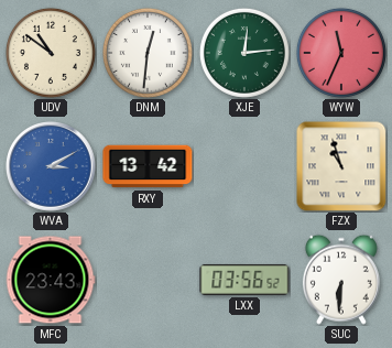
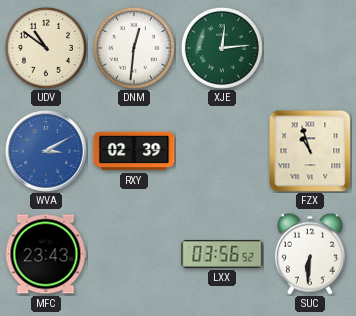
WYW: 11:34 -> none (341, 53)
RXY: 13:42 -> 02:39 (134, 151)
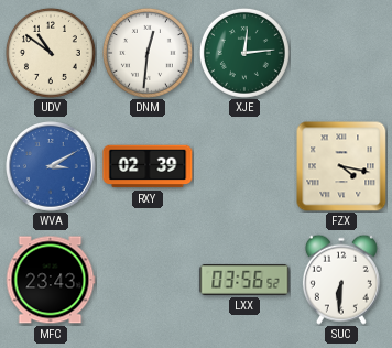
FZX: 10:57 -> 4:17 (341, 166)
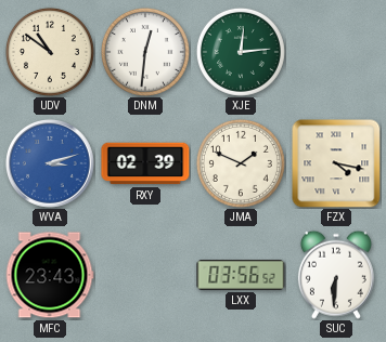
WVA: 3:10 -> 3:12 (50, 163)
JMA: none -> 1:49 (241, 163)
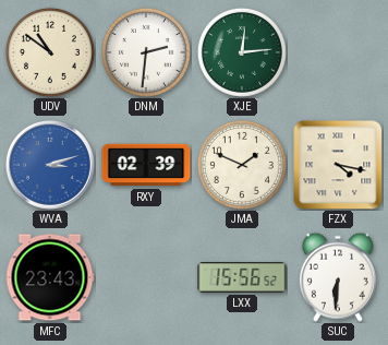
DNM: 12:31 -> 2:31 (146, 52)
LXX: 03:56 -> 15:56 (242, 277)
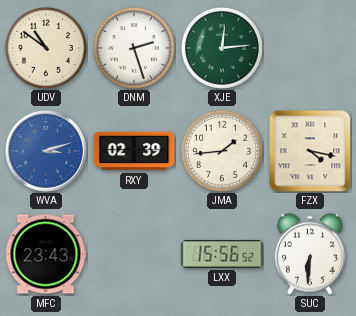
DNM: 2:31 -> 2:27 (134, 48)
JMA: 1:49 -> 1:44 (222, 151)
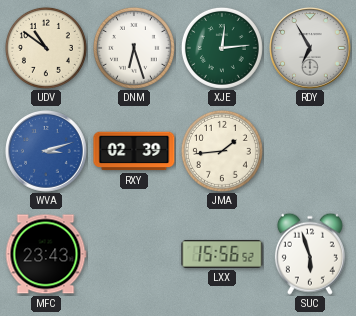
DNM: 2:27 -> 6:27 (134, 48)
RDY: none -> 6:55 (310, 48)
FZX: 4:17 -> none (310, 151)
SUC: 6:31 -> 5:57 (310, 254)
